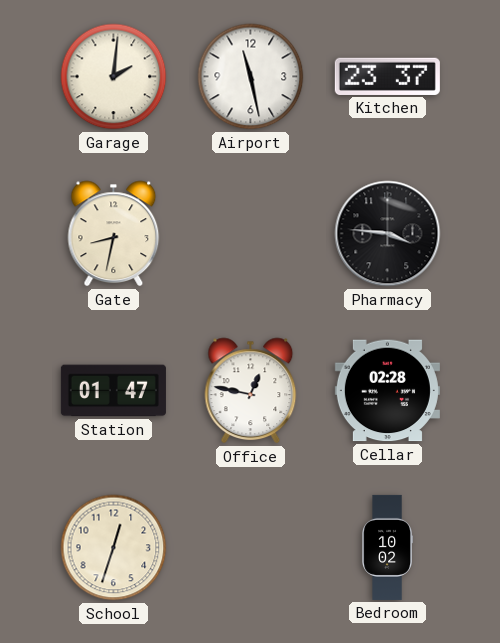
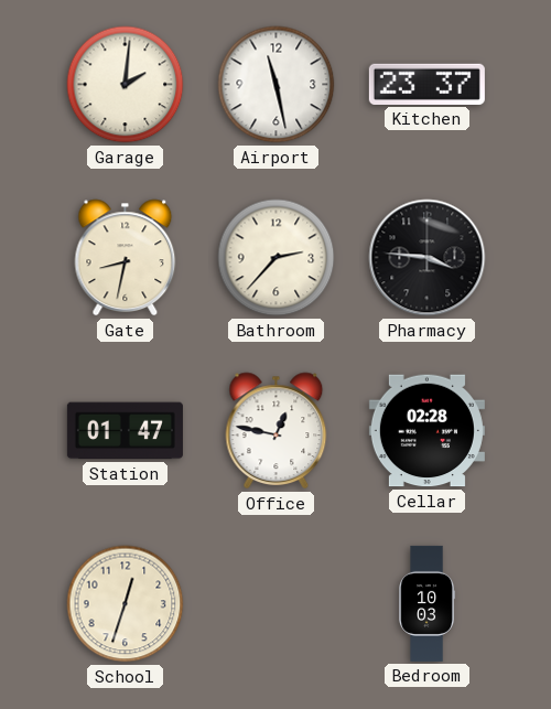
Bathroom: none -> 2:37 (277, 258)
Bedroom: 10:02 -> 10:03 (426, 603)
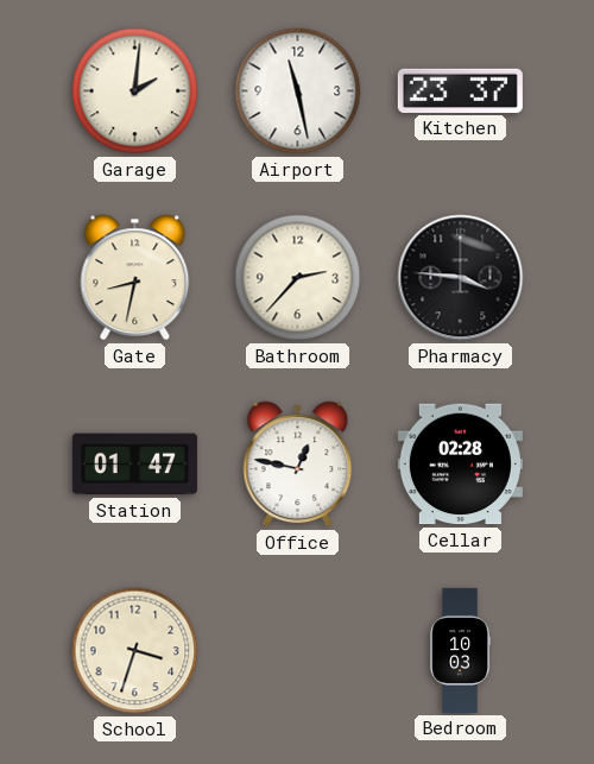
School: 12:33 -> 3:33 (135, 651)
